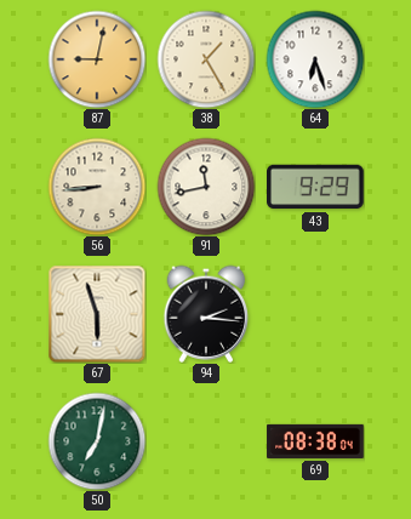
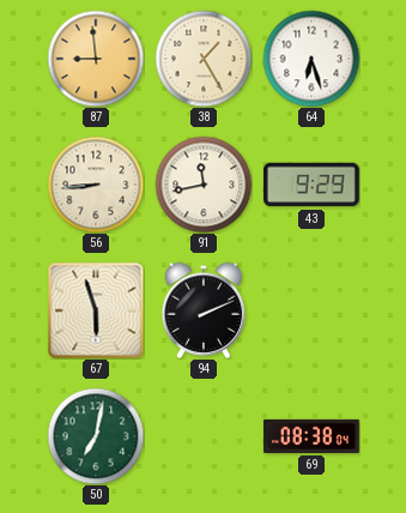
87: 9:02 -> 8:59 (96, 59)
94: 2:16 -> 2:11 (204, 310)
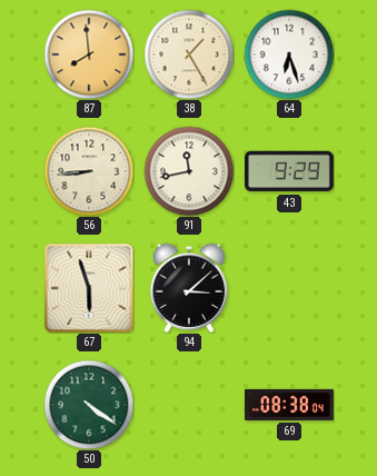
87: 8:59 -> 7:59 (89, 54)
94: 2:11 -> 3:08 (189, 288)
50: 7:02 -> 4:21 (89, 405)
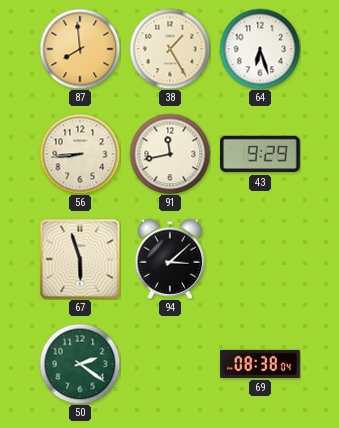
50: 4:21 -> 2:21 (80, 364)
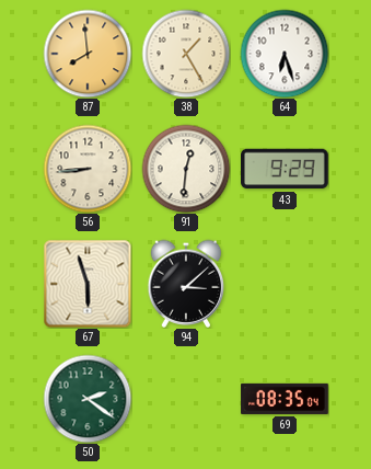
91: 11:43 -> 12:31 (186, 169)
69: 08:38 -> 08:35 (285, 399)
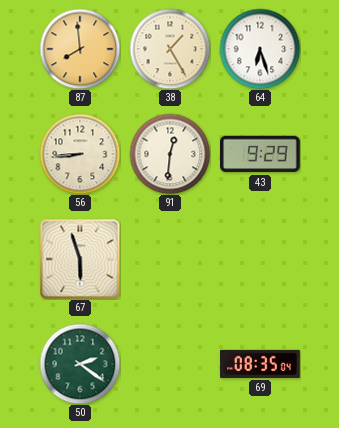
94: 3:08 -> none (186, 284)
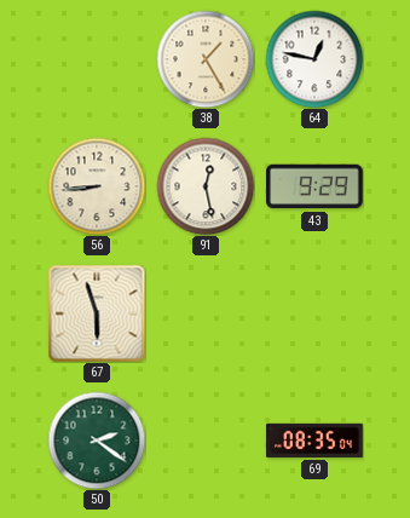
87: 7:59 -> none (80, 49)
64: 6:27 -> 12:47 (314, 59)
91: 12:31 -> 12:28 (206, 186)
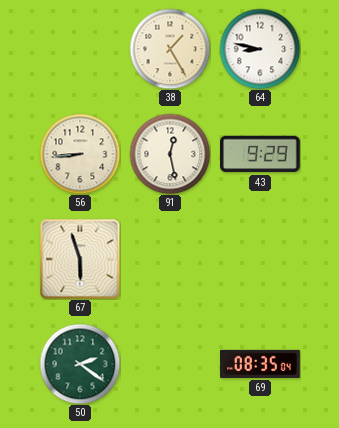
64: 12:47 -> 8:47 (260, 49)
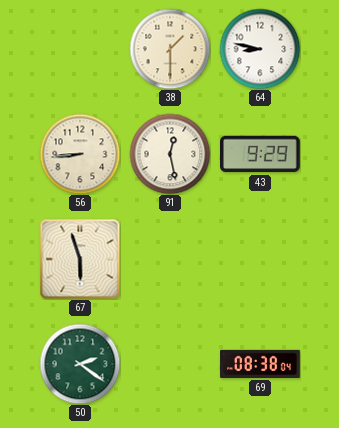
38: 1:25 -> 1:30 (170, 49)
69: 08:35 -> 08:38 (260, 364)
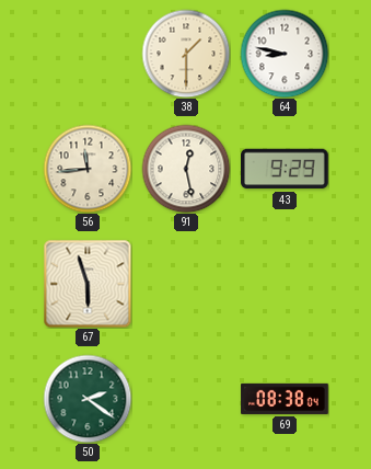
56: 8:44 -> 11:44 (88, 169)
